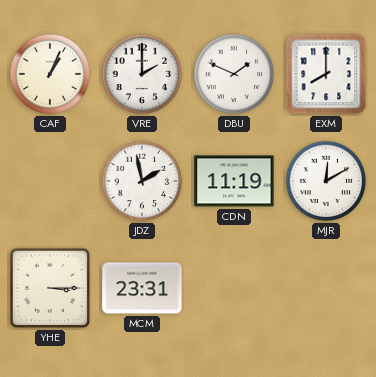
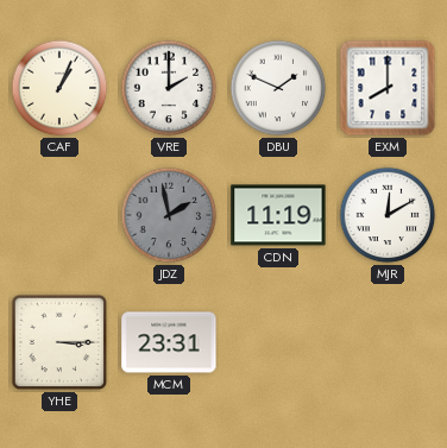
JDZ dial: white -> grey (169, 215)
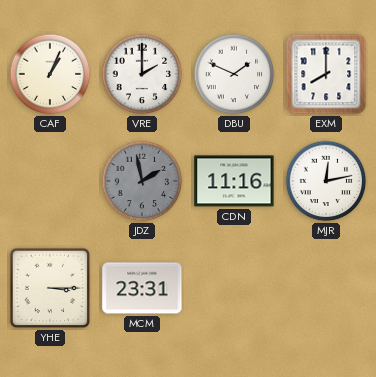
CDN: 11:19 -> 11:16 (234, 181)
MJR: 12:10 -> 12:13 (326, 181)
